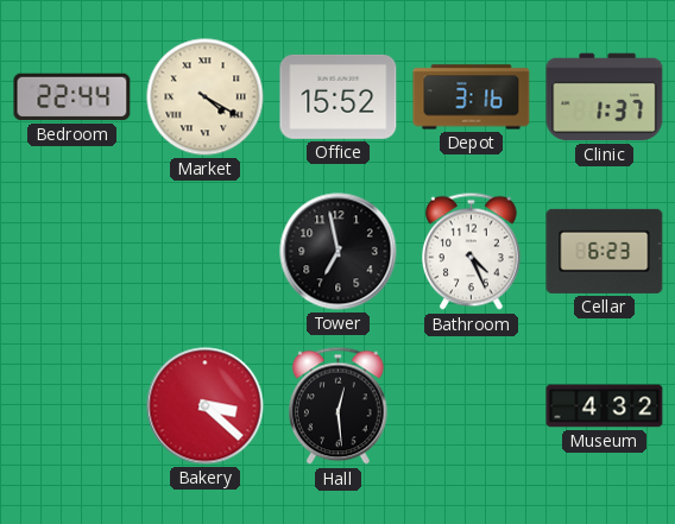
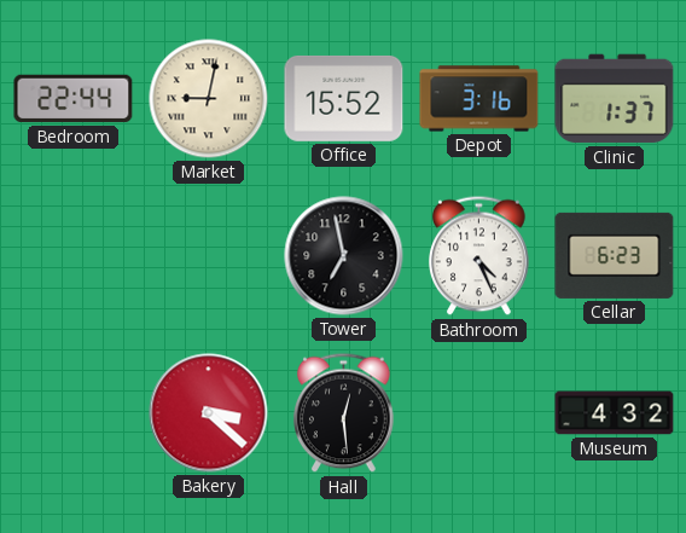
Market: 4:20 -> 9:02 (209, 99)
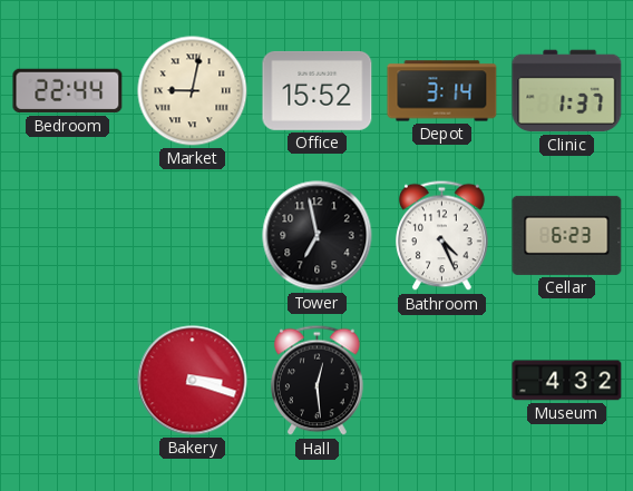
Depot: 3:16 -> 3:14 (442, 91)
Bakery: 3:22 -> 3:18 (193, 381)
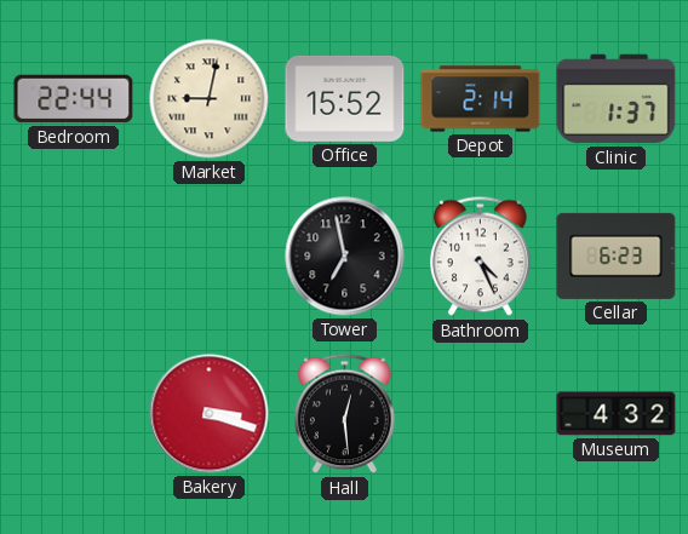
Depot: 3:14 -> 2:14 (481, 99)
